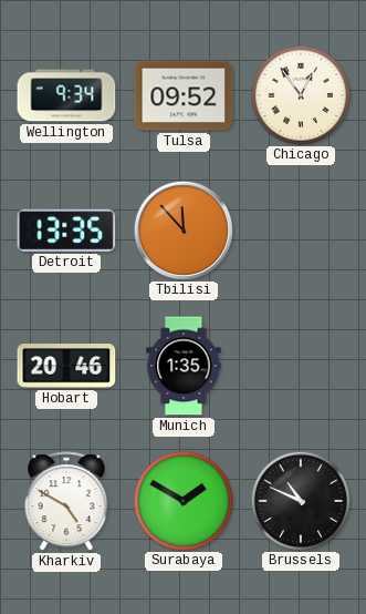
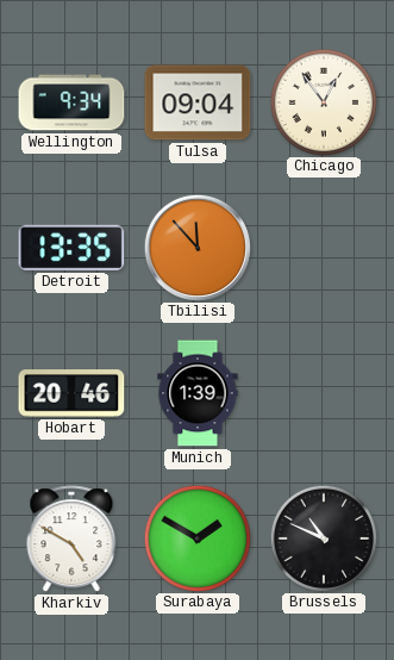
Tulsa: 09:52 -> 09:04 (198, 102)
Munich: 1:35 -> 1:39 (198, 393)
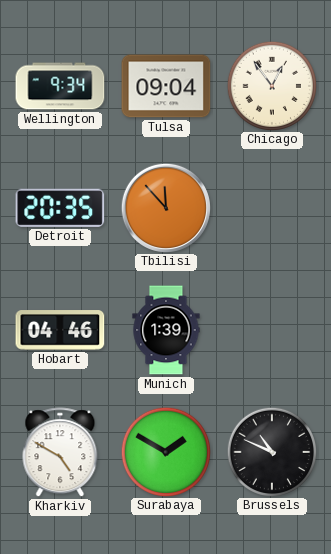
Detroit: 13:35 -> 20:35 (60, 208)
Hobart: 20:46 -> 04:46 (60, 330)
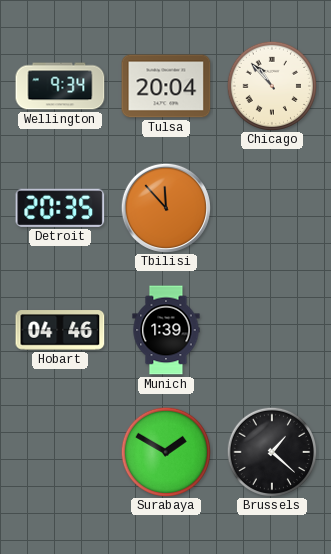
Tulsa: 09:04 -> 20:04 (166, 86)
Chicago: 12:54 -> 10:53 (271, 85)
Kharkiv: 4:50 -> none (60, 453)
Brussels: 10:49 -> 1:22 (271, 451)
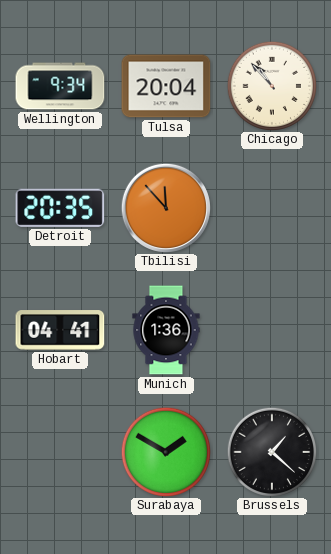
Hobart: 04:46 -> 04:41 (60, 330)
Munich: 1:39 -> 1:36 (166, 330)
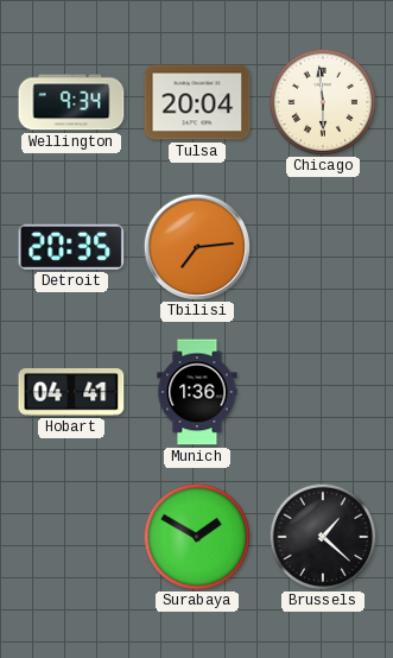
Chicago: 10:53 -> 5:59 (322, 101)
Tbilisi: 11:53 -> 7:14 (196, 246)
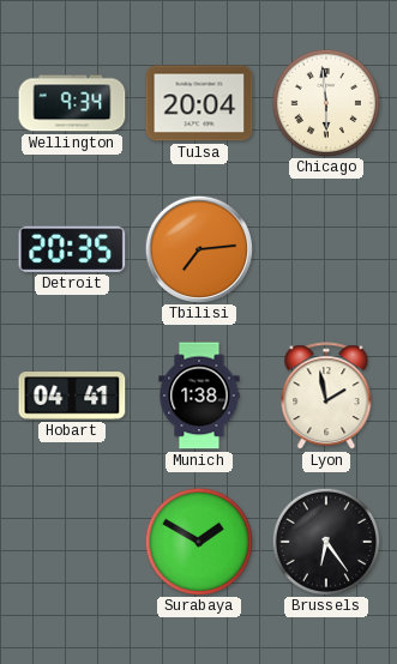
Munich: 1:36 -> 1:38 (199, 396)
Lyon: none -> 1:58 (326, 397)
Brussels: 1:22 -> 6:24 (325, 541)
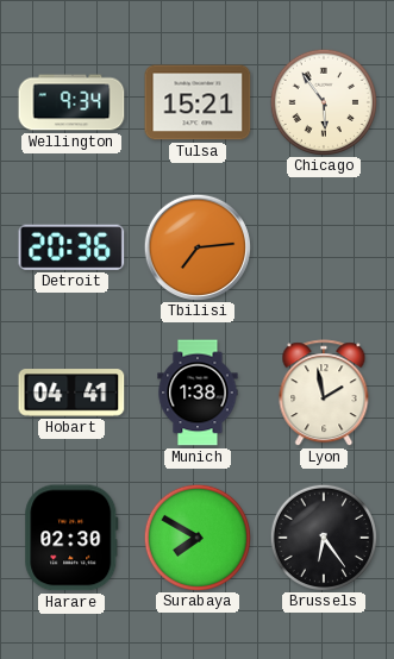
Tulsa: 20:04 -> 15:21 (198, 102)
Chicago: 5:59 -> 5:54 (323, 101)
Detroit: 20:35 -> 20:36 (71, 247)
Harare: none -> 02:30 (71, 538)
Surabaya: 1:50 -> 7:50 (196, 536)
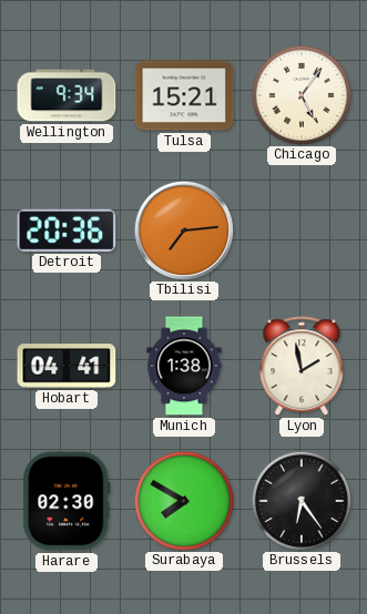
Chicago: 5:54 -> 5:06 (300, 94)
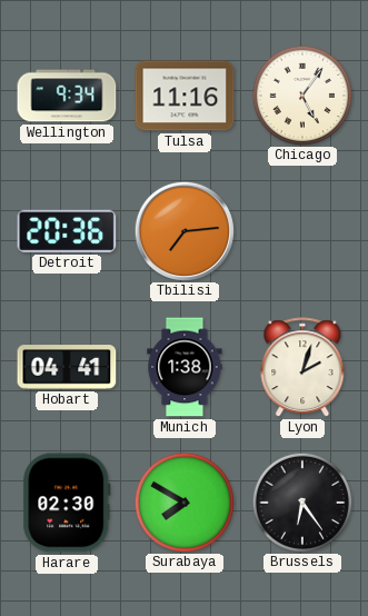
Tulsa: 15:21 -> 11:16 (185, 96)
Lyon: 1:58 -> 2:03 (302, 368)
